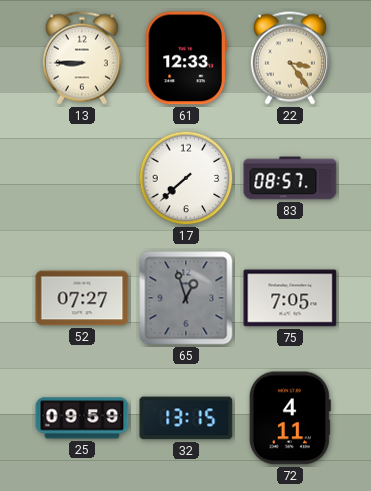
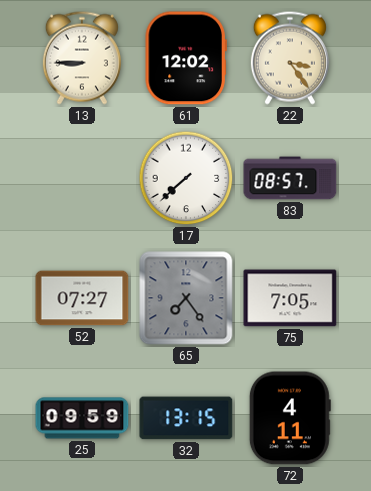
61: 12:33 -> 12:02 (186, 58)
65: 12:57 -> 7:24 (186, 298)
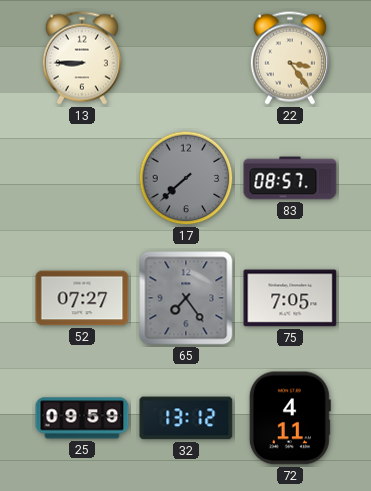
61: 12:02 -> none (186, 58)
17 dial: white -> grey (186, 178)
32: 13:15 -> 13:12 (186, 418)
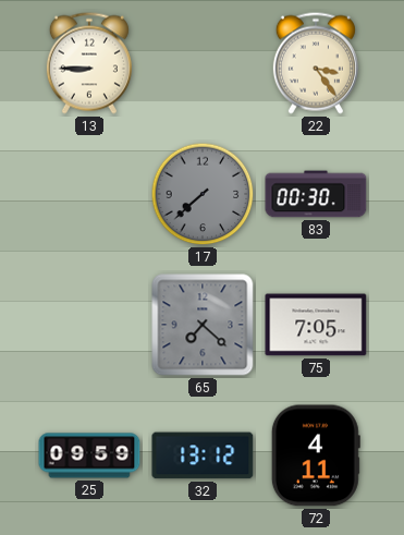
83: 08:57 -> 00:30 (316, 194)
52: 07:27 -> none (82, 298)
65: 7:24 -> 7:22 (203, 325)
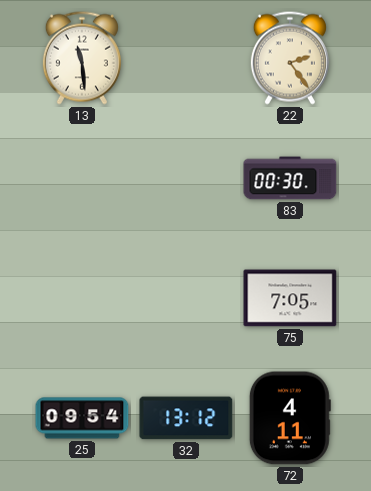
13: 8:45 -> 11:29 (82, 58)
22: 3:24 -> 2:24 (290, 58)
17: 7:38 -> none (203, 194)
65: 7:22 -> none (203, 325)
25: 09:59 -> 09:54 (82, 418)
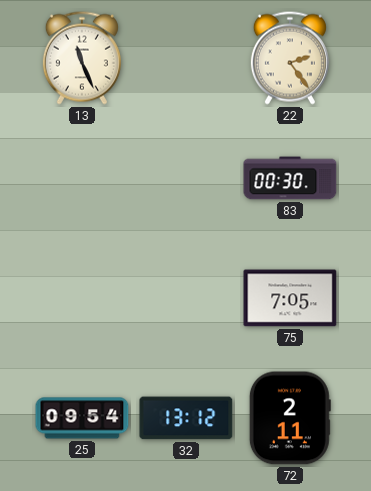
13: 11:29 -> 11:26 (82, 58)
72: 4:11 -> 2:11 (290, 418)
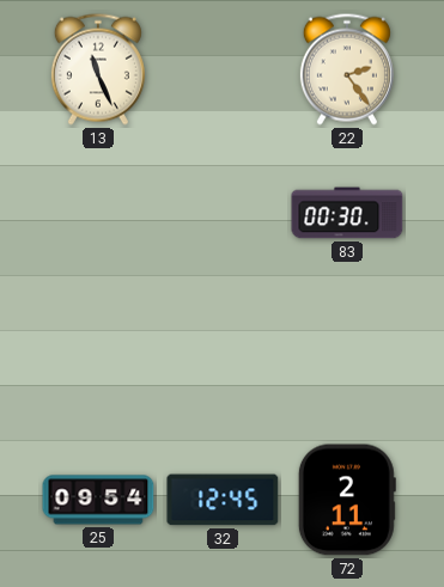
75: 7:05 -> none (290, 298)
32: 13:12 -> 12:45 (223, 500)
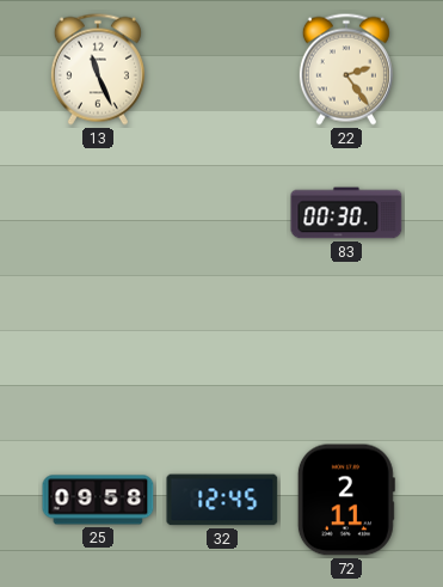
25: 09:54 -> 09:58 (98, 500)
